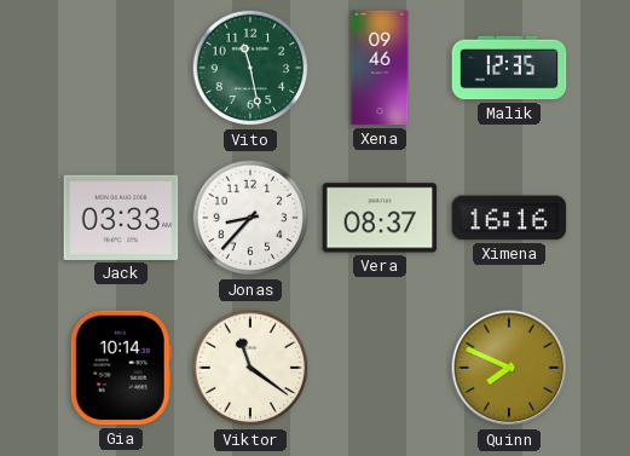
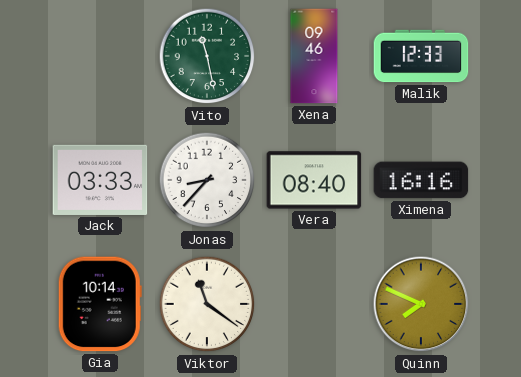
Malik: 12:35 -> 12:33 (421, 56)
Vera: 08:37 -> 08:40 (314, 180)
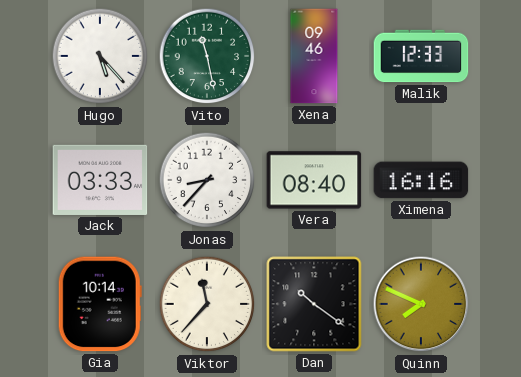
Hugo: none -> 5:23 (100, 56)
Viktor: 11:21 -> 11:37 (207, 304)
Dan: none -> 10:21 (314, 304)
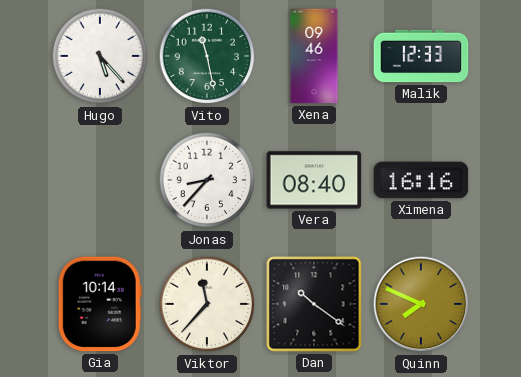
Jack: 03:33 -> none (100, 180)
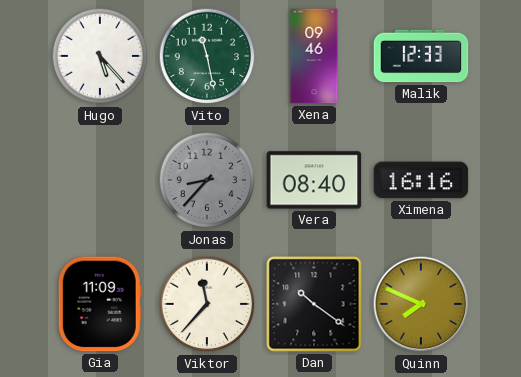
Jonas dial: white -> grey (207, 180)
Gia: 10:14 -> 11:09 (100, 304)
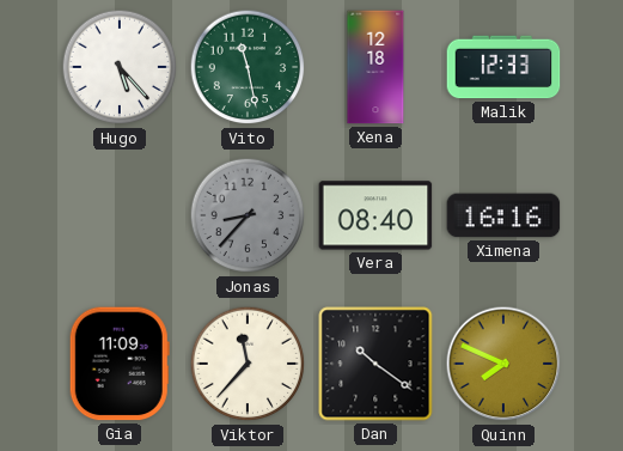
Xena: 09:46 -> 12:18 (375, 67)
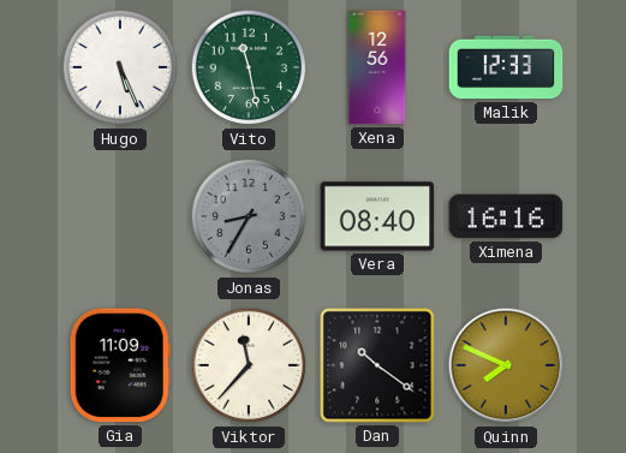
Hugo: 5:23 -> 5:26 (120, 67)
Xena: 12:18 -> 12:56 (377, 67)
Jonas: 8:37 -> 8:35 (249, 216)
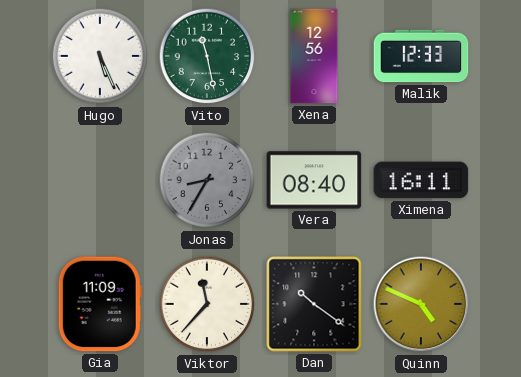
Ximena: 16:16 -> 16:11 (421, 180)
Quinn: 7:49 -> 4:49 (421, 304)
